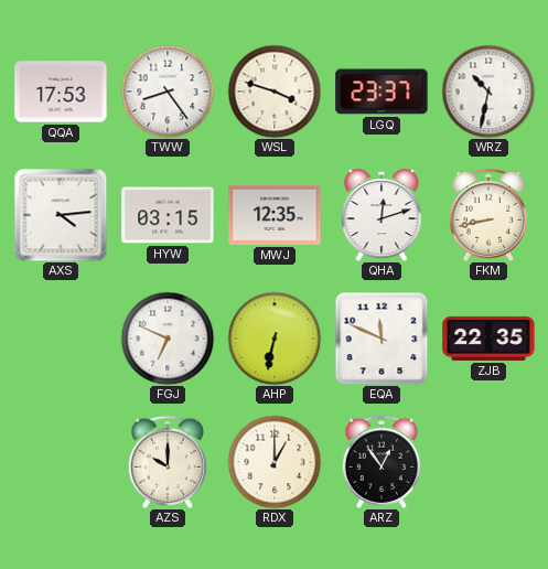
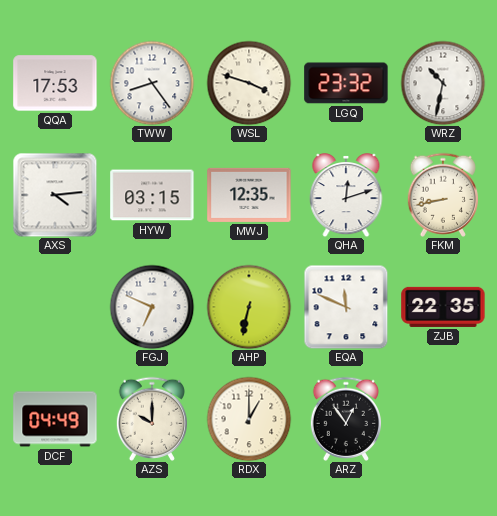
LGQ: 23:37 -> 23:32 (346, 83)
DCF: none -> 04:49 (55, 419)
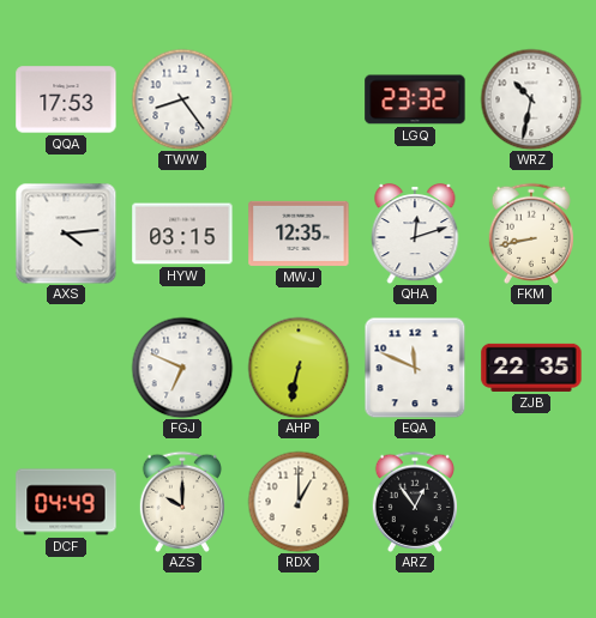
WSL: 3:48 -> none (249, 83)
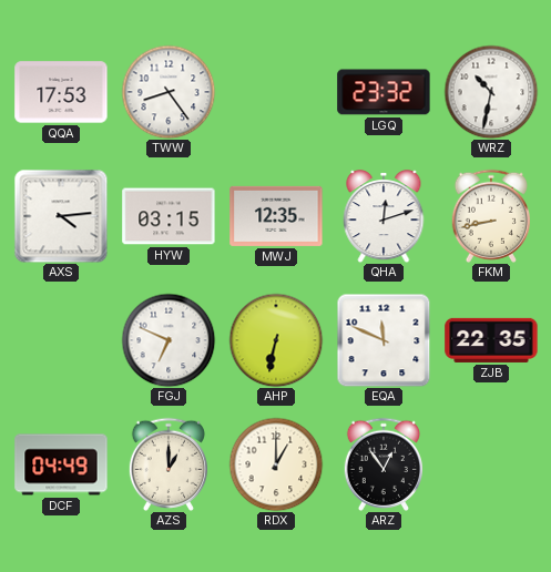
AZS: 10:00 -> 1:00 (167, 464)
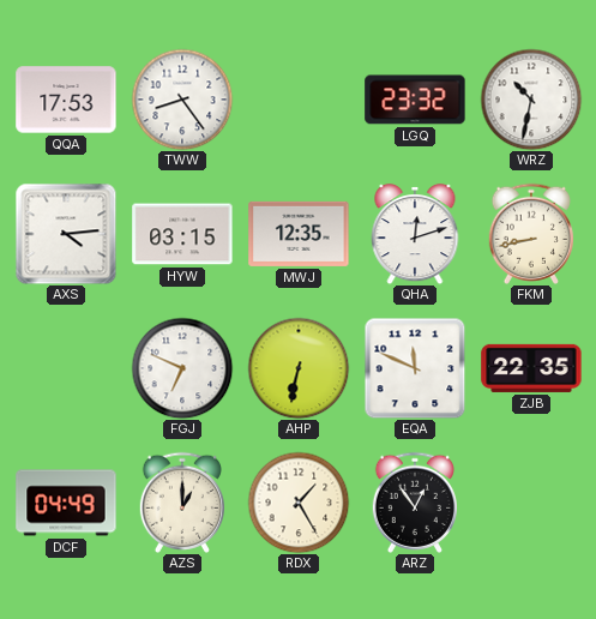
RDX: 1:00 -> 1:25 (299, 503)
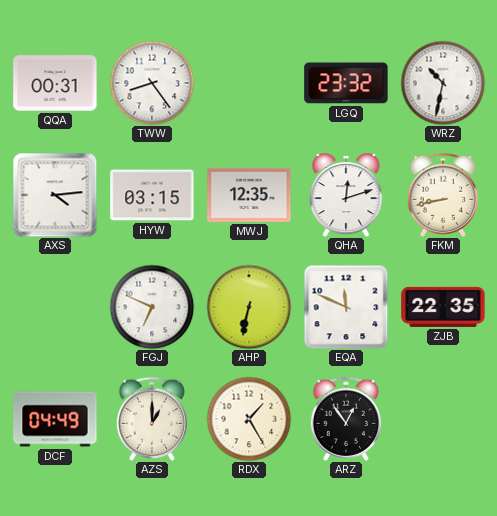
QQA: 17:53 -> 00:31 (55, 83)
